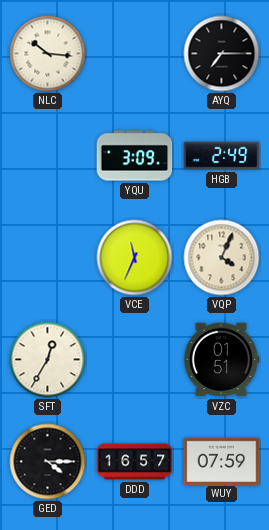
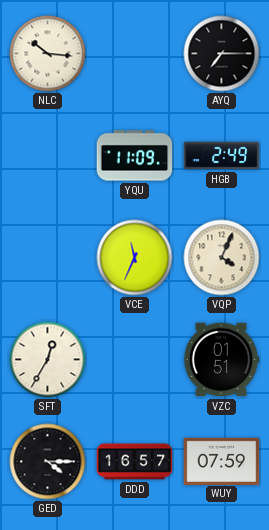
YQU: 3:09 -> 11:09 (135, 156)
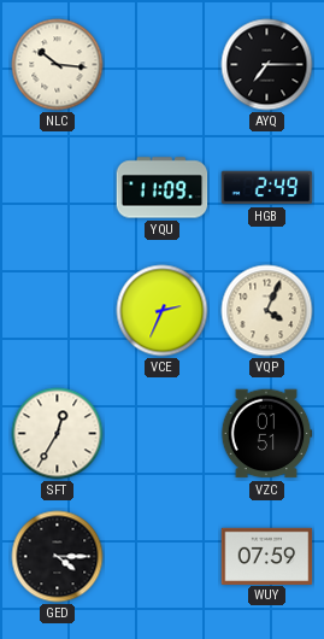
VCE: 11:34 -> 2:34 (163, 311)
DDD: 16:57 -> none (135, 462)
